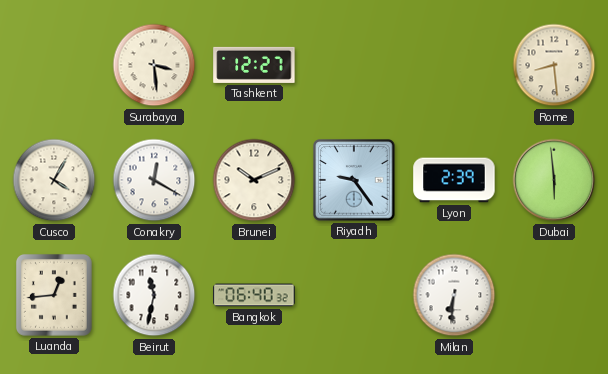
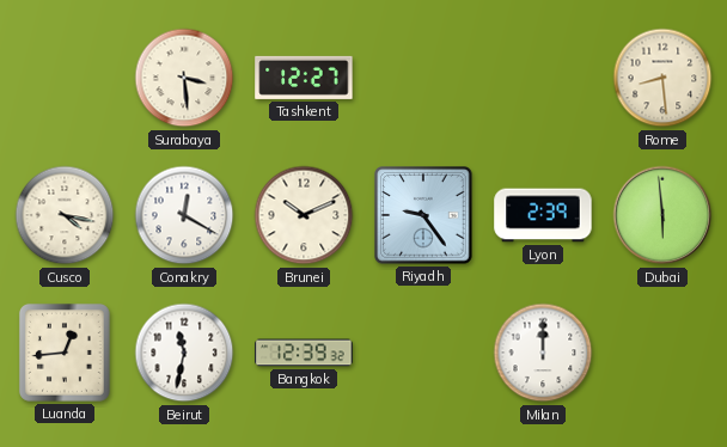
Cusco: 4:05 -> 4:17 (65, 215)
Bangkok: 06:40 -> 12:39 (304, 353)
Milan: 6:31 -> 12:00 (543, 353)
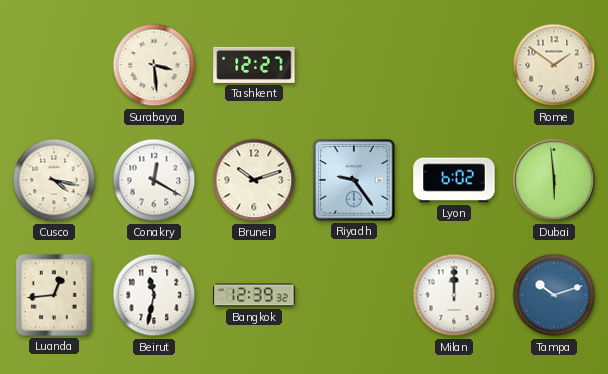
Rome: 8:29 -> 1:51 (554, 65)
Brunei: 10:11 -> 10:12 (254, 180)
Lyon: 2:39 -> 6:02 (454, 180)
Tampa: none -> 10:12 (554, 295)
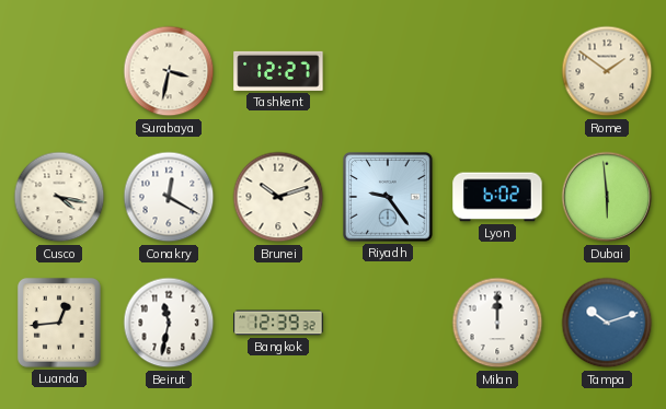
Surabaya: 3:29 -> 3:32 (169, 71)
